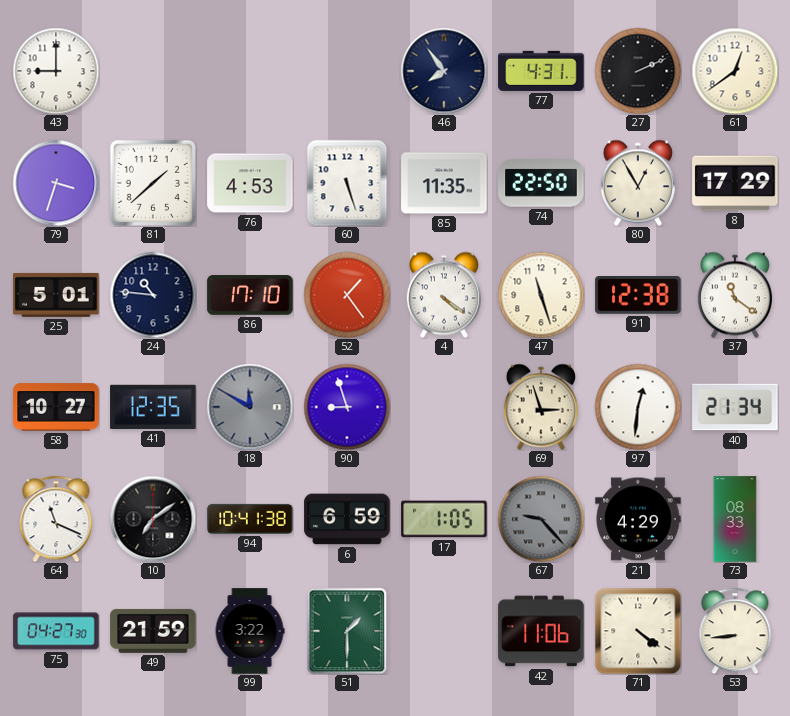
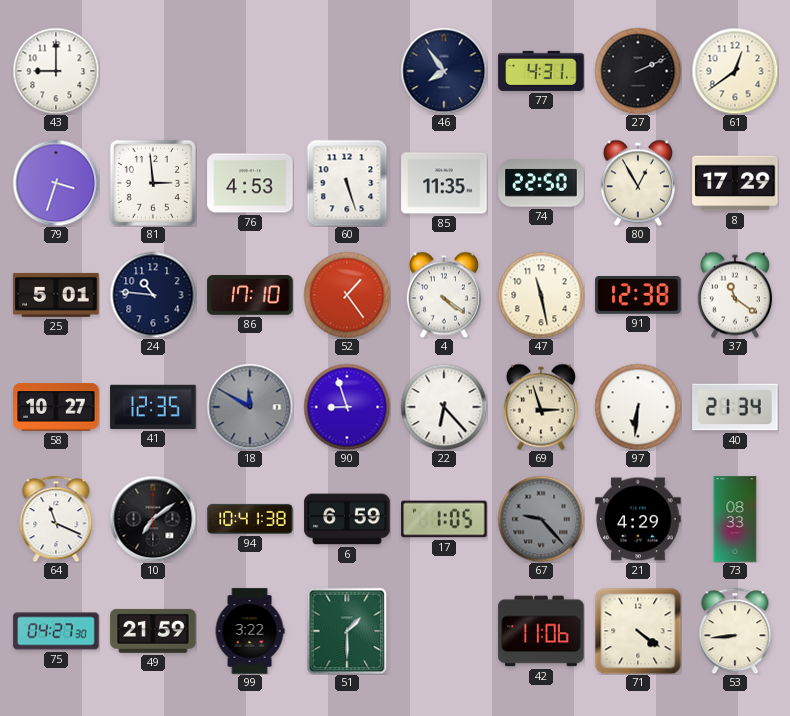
81: 1:38 -> 2:59 (153, 183)
47: 11:27 -> 11:28 (541, 295)
22: none -> 6:23 (444, 407)
97: 12:31 -> 6:31 (638, 407)
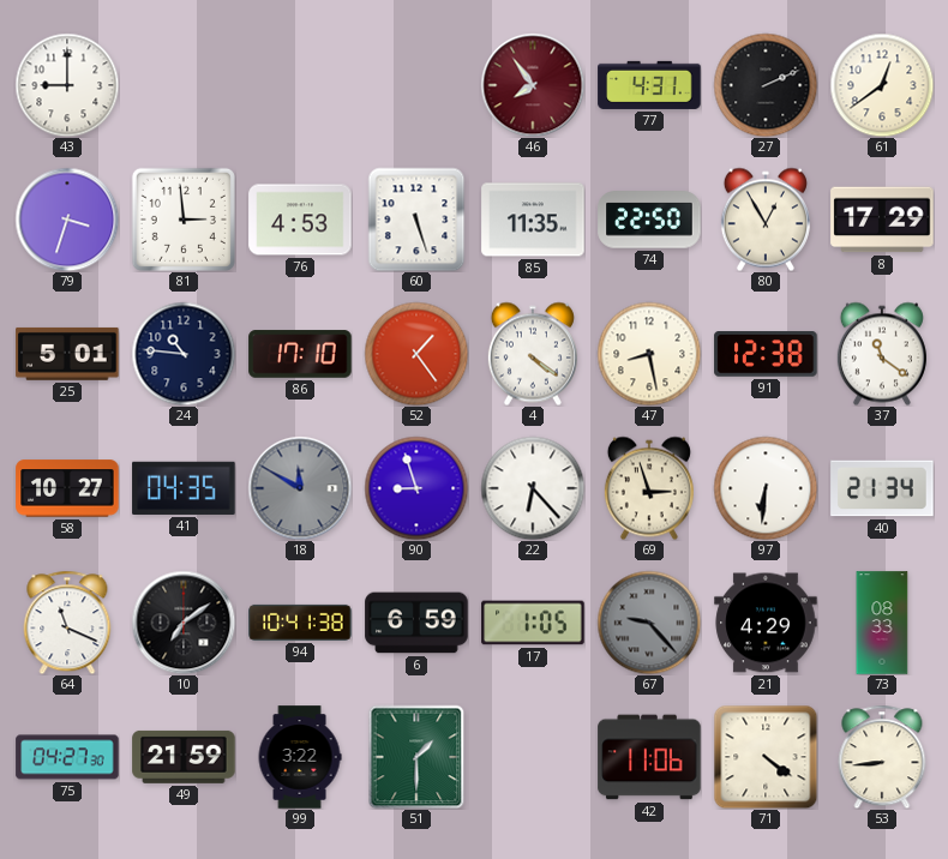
46 dial: navy -> burgundy (533, 85)
47: 11:28 -> 8:28 (649, 354)
41: 12:35 -> 04:35 (184, 488)
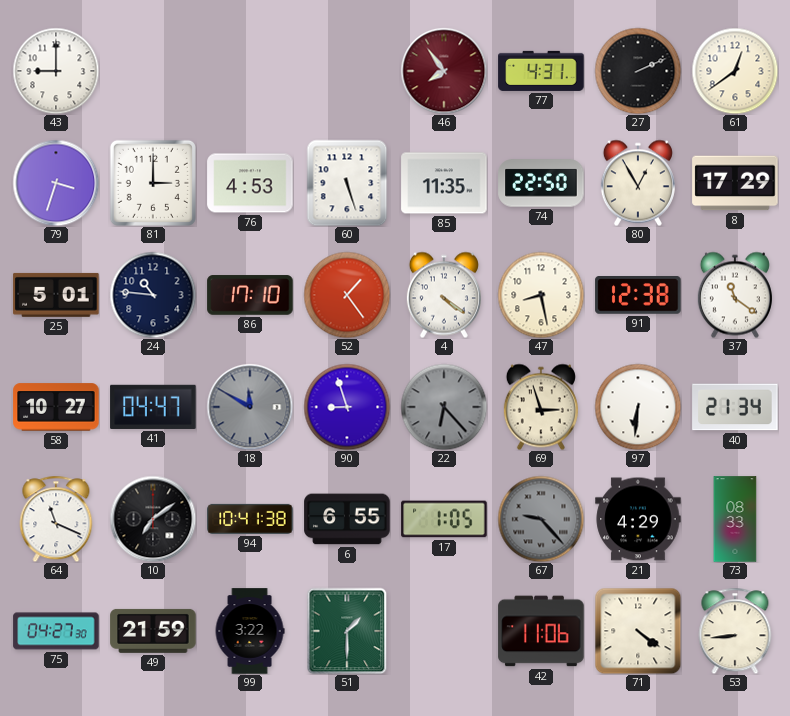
81: 2:59 -> 3:00 (153, 183)
41: 04:35 -> 04:47 (153, 407)
22 dial: white -> grey (444, 407)
6: 6:59 -> 6:55 (347, 519)
